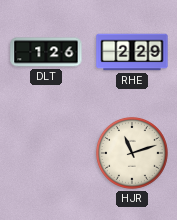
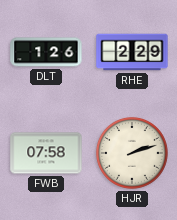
FWB: none -> 07:58 (46, 153)
HJR: 11:12 -> 2:12 (132, 153)
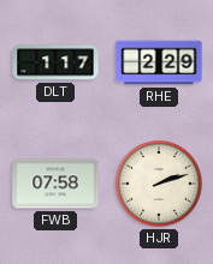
DLT: 1:26 -> 1:17 (55, 62)
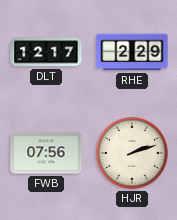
DLT: 1:17 -> 12:17 (46, 52)
FWB: 07:58 -> 07:56 (46, 153)
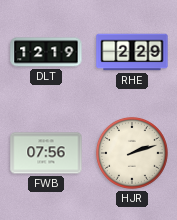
DLT: 12:17 -> 12:19 (46, 52)
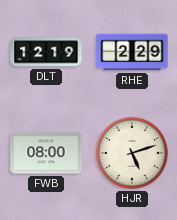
FWB: 07:56 -> 08:00 (46, 153)
HJR: 2:12 -> 5:12 (132, 153)
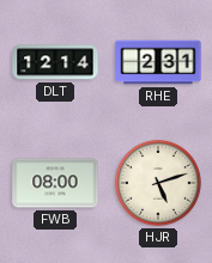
DLT: 12:19 -> 12:14 (55, 62)
RHE: 2:29 -> 2:31 (158, 62)
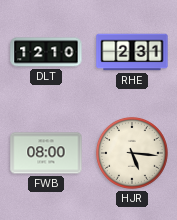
DLT: 12:14 -> 12:10 (46, 52)
HJR: 5:12 -> 5:16 (132, 153)
